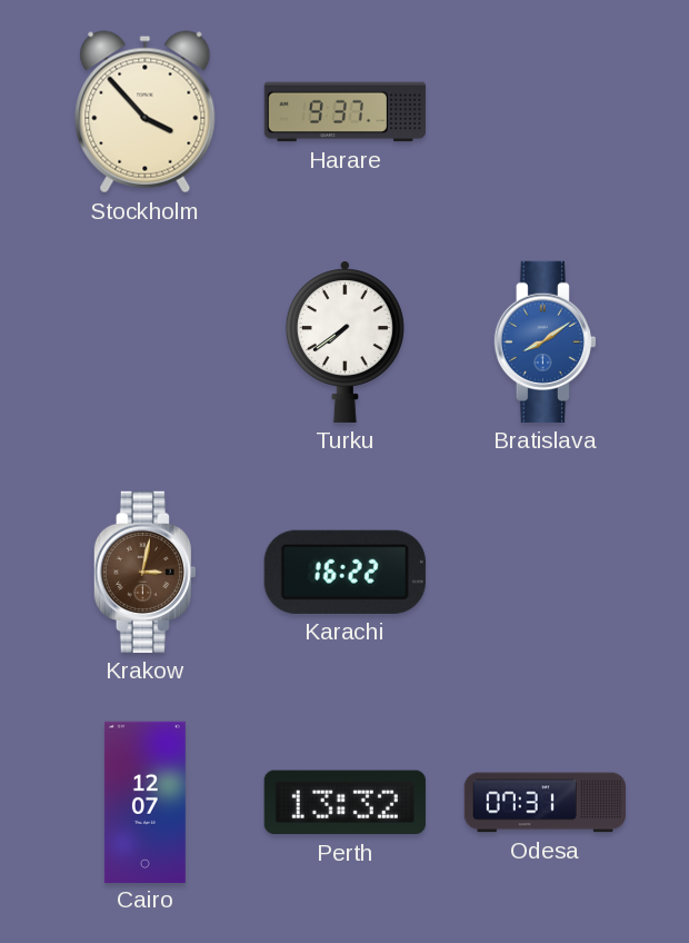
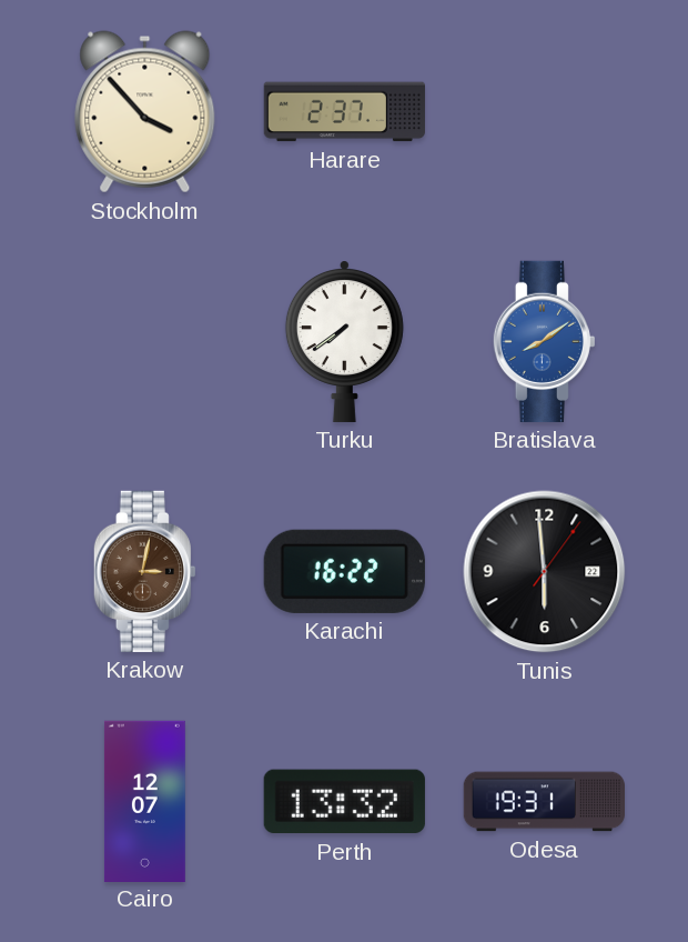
Harare: 9:37 -> 2:37 (344, 112)
Tunis: none -> 5:59 (545, 572)
Odesa: 07:31 -> 19:31 (544, 802)
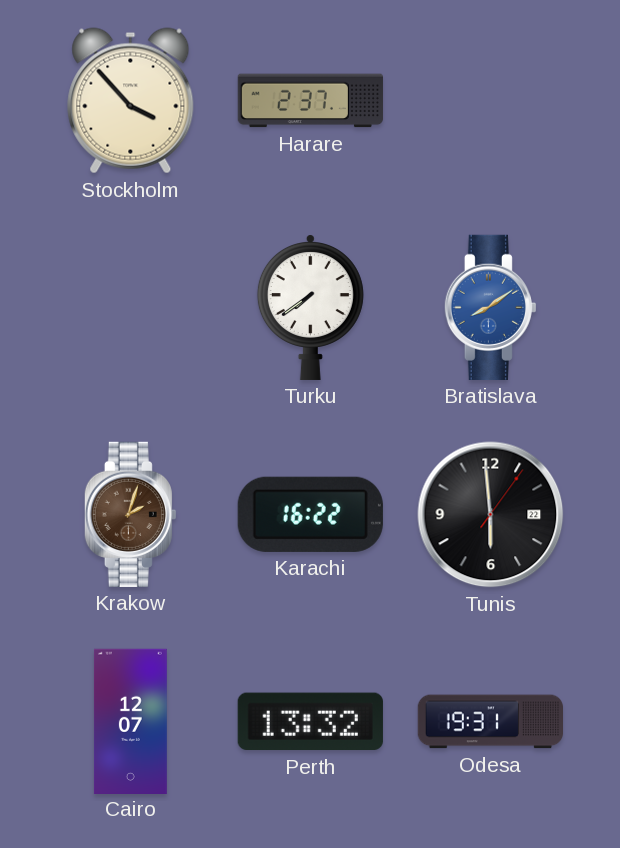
Krakow: 3:02 -> 2:03 (130, 514)
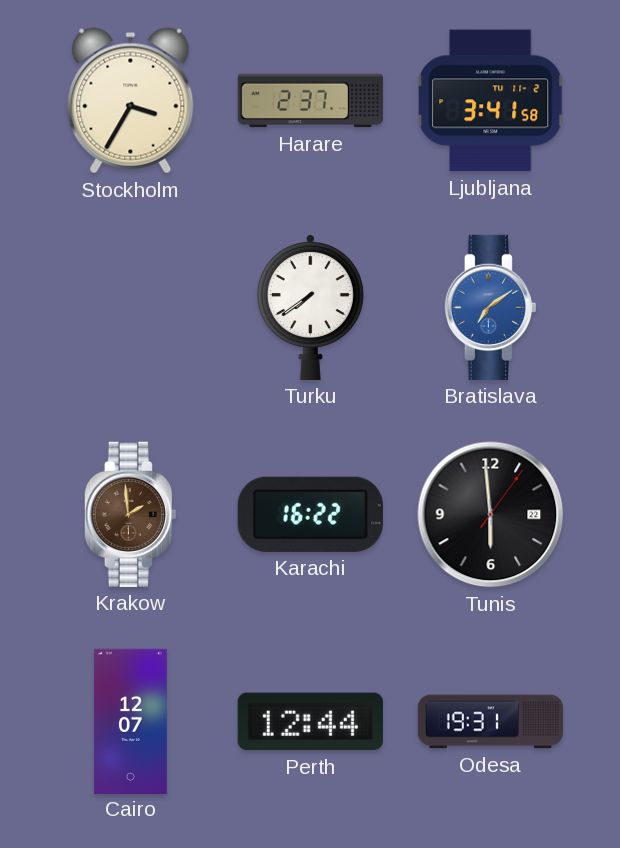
Stockholm: 3:53 -> 3:35 (131, 101)
Ljubljana: none -> 3:41 (491, 101)
Bratislava: 8:09 -> 7:09 (490, 307)
Krakow: 2:03 -> 1:59 (130, 514)
Perth: 13:32 -> 12:44 (310, 722)
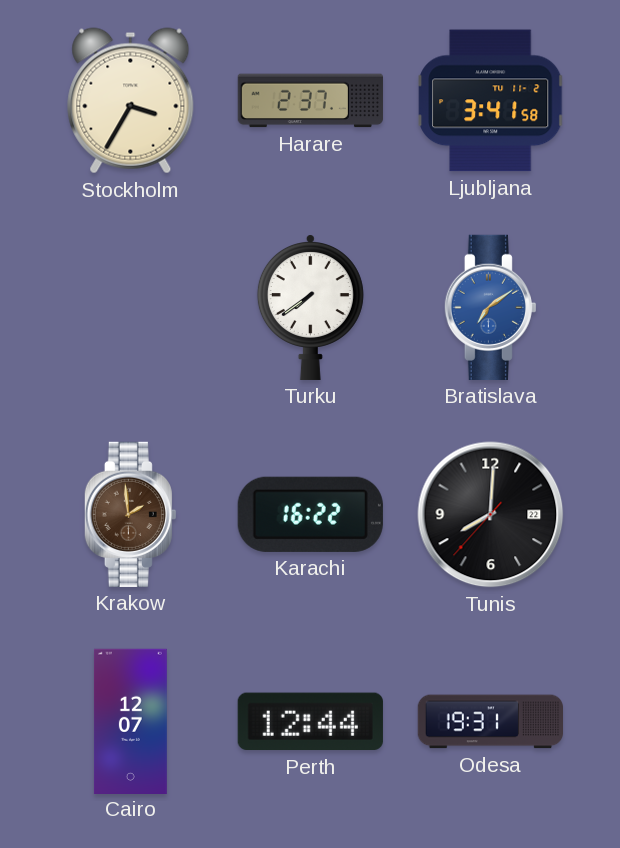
Tunis: 5:59 -> 8:00 (491, 515)
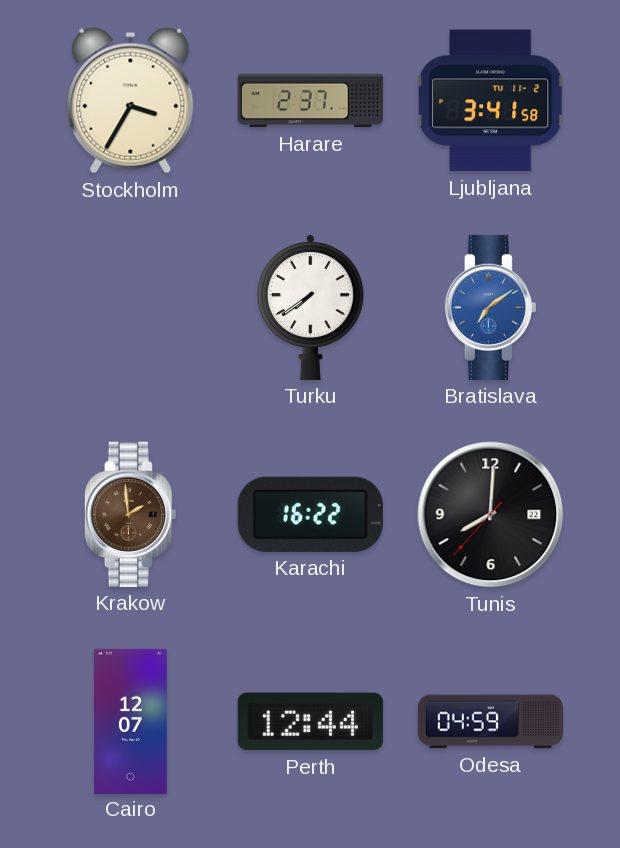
Odesa: 19:31 -> 04:59 (490, 722)
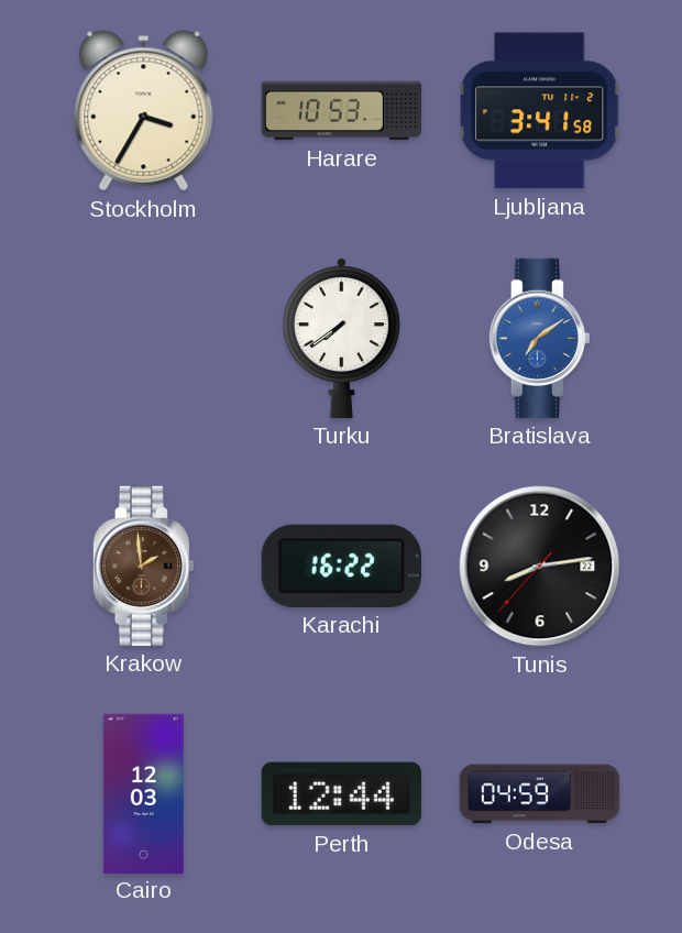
Harare: 2:37 -> 10:53 (341, 111)
Tunis: 8:00 -> 8:13 (540, 567)
Cairo: 12:07 -> 12:03 (143, 793)
